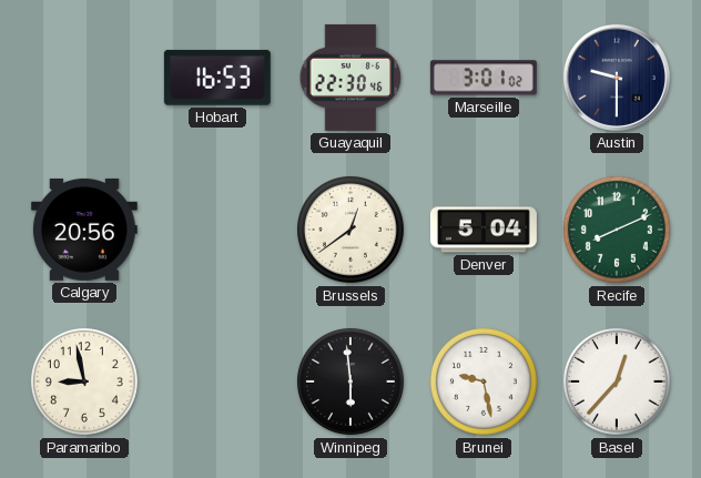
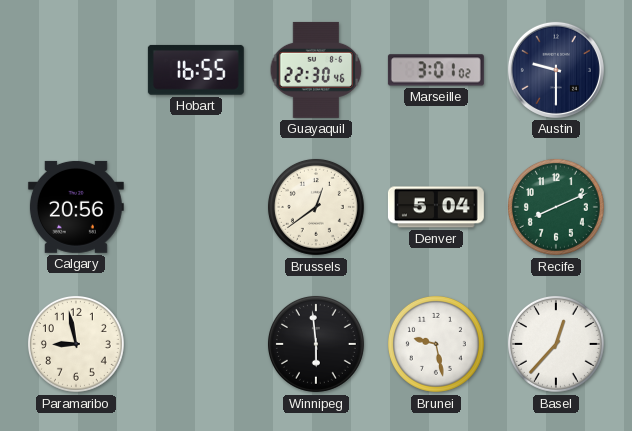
Hobart: 16:53 -> 16:55 (196, 70)
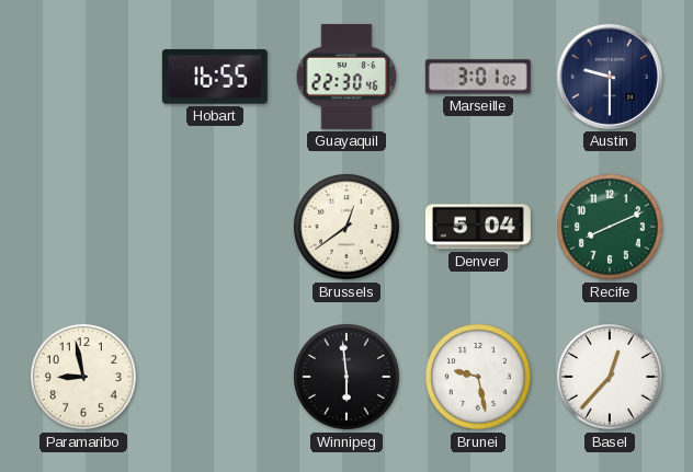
Calgary: 20:56 -> none (76, 207)
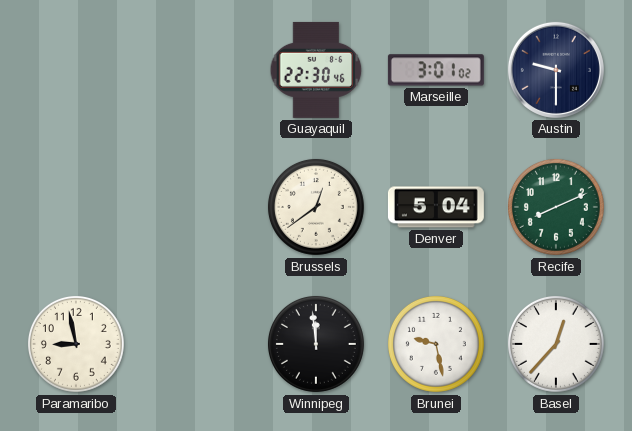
Hobart: 16:55 -> none (215, 77)
Winnipeg: 5:59 -> 11:59 (316, 344)
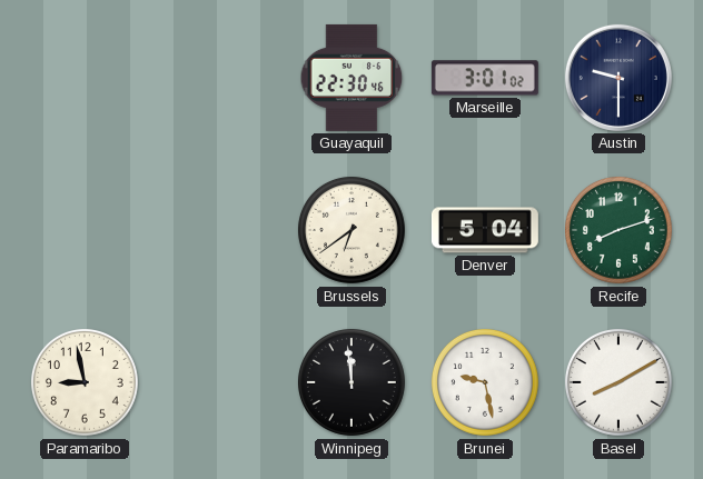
Brussels: 12:39 -> 6:39 (351, 230)
Recife: 8:11 -> 8:12 (618, 230)
Basel: 12:37 -> 8:10 (618, 382)
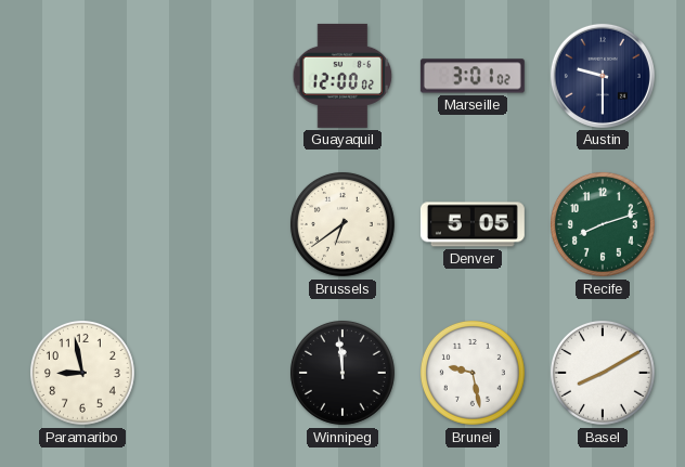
Guayaquil: 22:30 -> 12:00 (342, 76)
Denver: 5:04 -> 5:05 (473, 224)
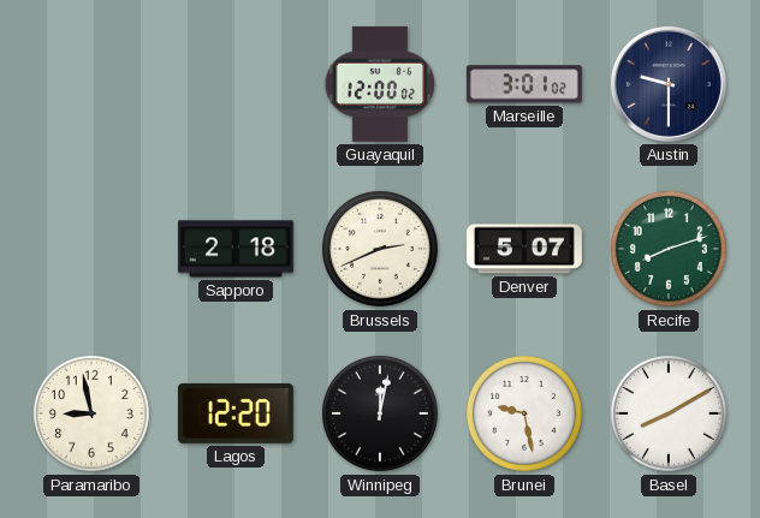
Sapporo: none -> 2:18 (236, 249)
Brussels: 6:39 -> 2:41 (380, 249)
Denver: 5:05 -> 5:07 (524, 249)
Lagos: none -> 12:20 (236, 413)
Winnipeg: 11:59 -> 12:02 (380, 413)
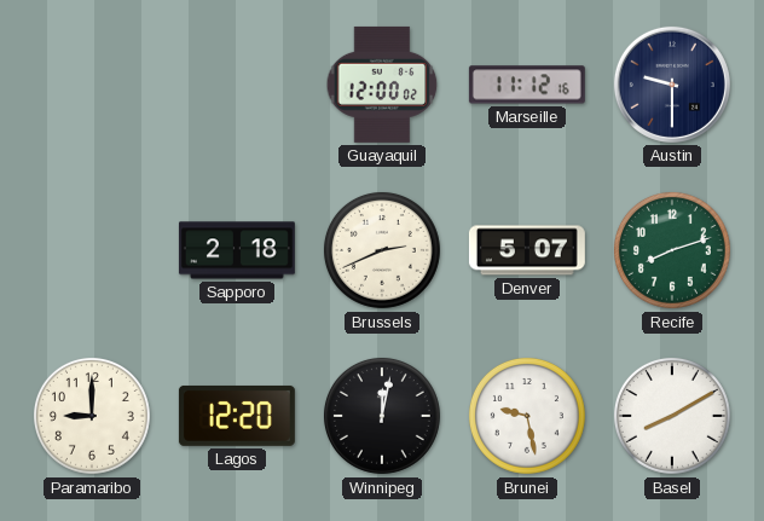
Marseille: 3:01 -> 11:12 (527, 85)
Paramaribo: 8:58 -> 9:00 (92, 416)
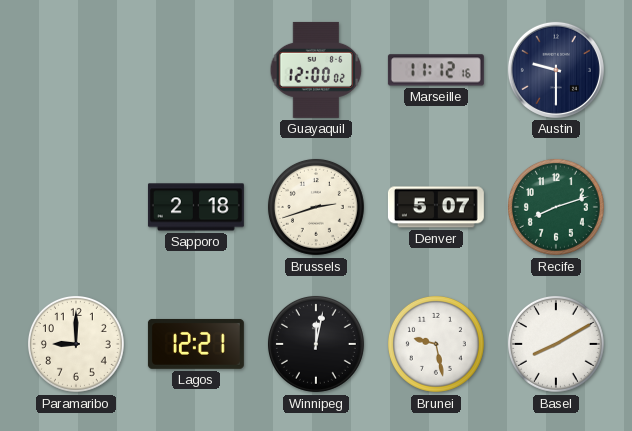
Brussels: 2:41 -> 2:42 (316, 207)
Lagos: 12:20 -> 12:21 (196, 344)
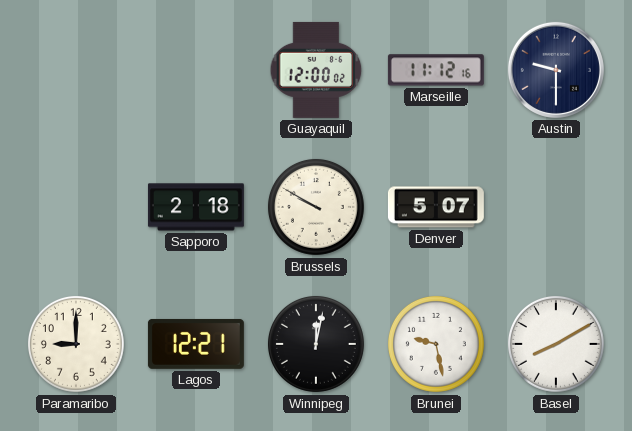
Brussels: 2:42 -> 9:50 (316, 207)
Recife: 8:12 -> none (556, 207)
